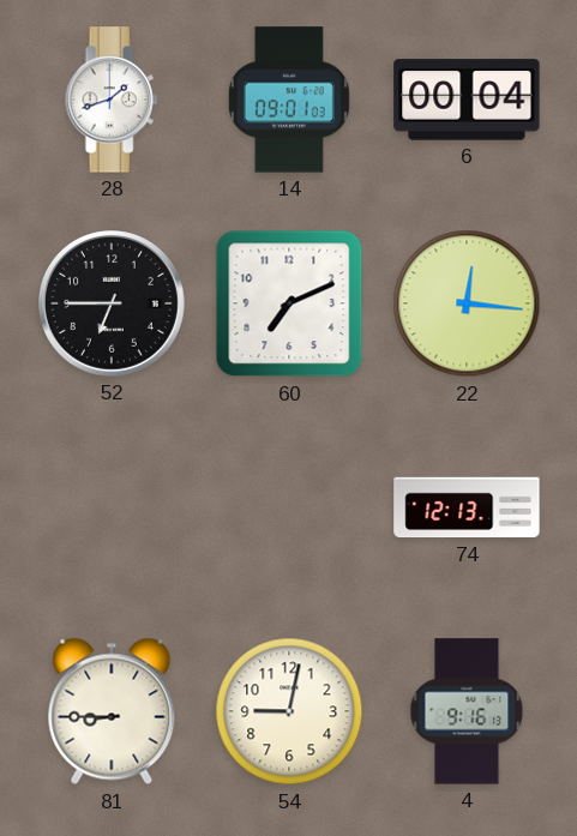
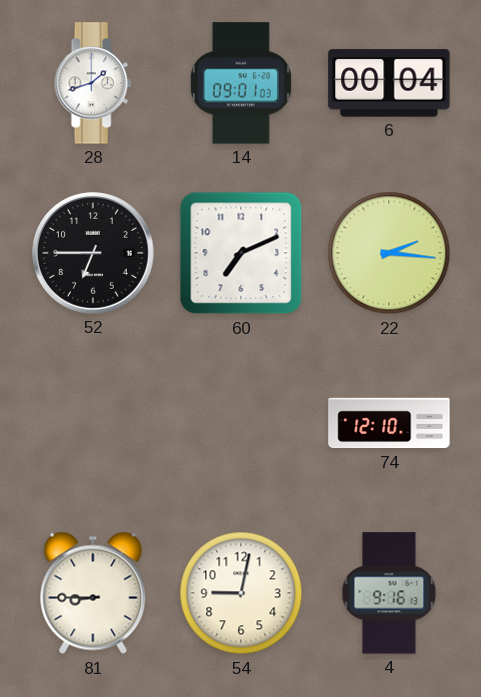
22: 12:16 -> 2:16 (389, 253)
74: 12:13 -> 12:10 (389, 423)
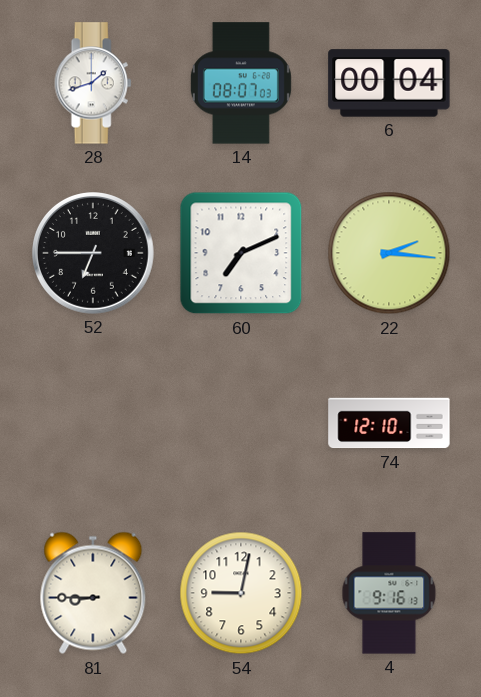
14: 09:01 -> 08:07 (241, 83)
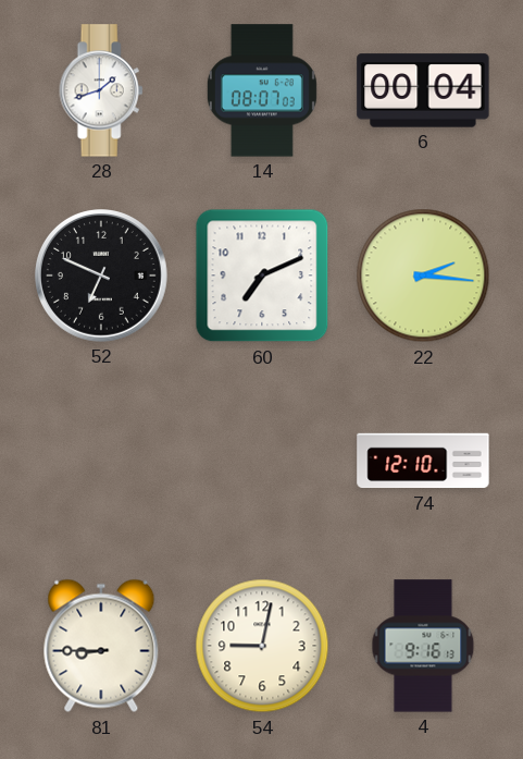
52: 6:45 -> 6:49 (102, 277)
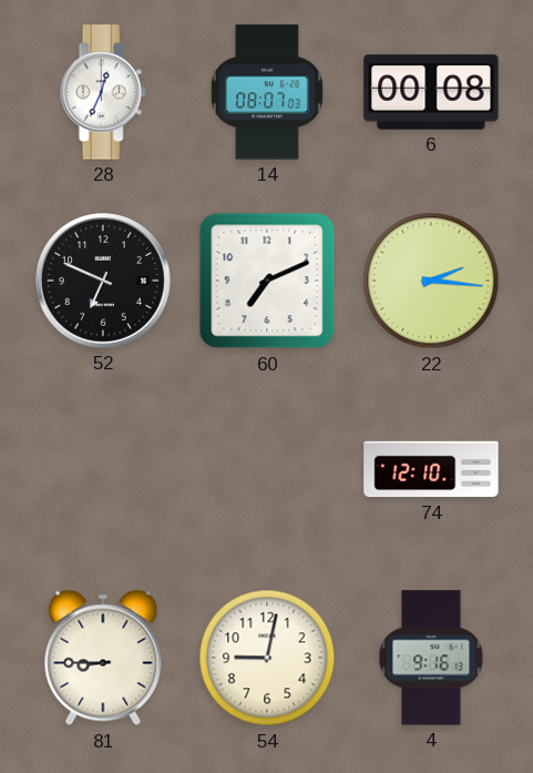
28: 1:42 -> 12:34 (103, 92)
6: 00:04 -> 00:08 (431, 92)
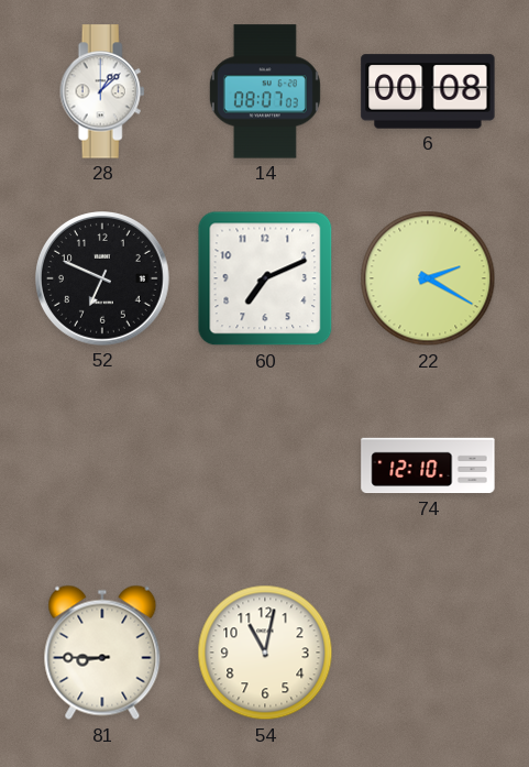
28: 12:34 -> 1:08 (102, 91)
22: 2:16 -> 2:20 (428, 278)
54: 9:02 -> 11:02 (265, 653)
4: 9:16 -> none (431, 658)
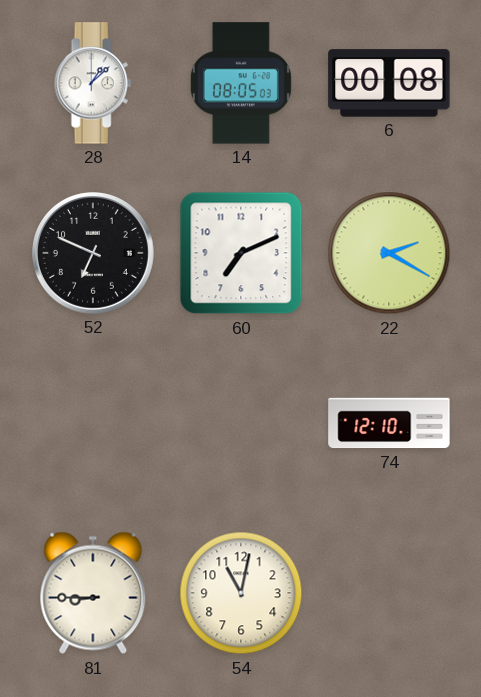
14: 08:07 -> 08:05 (241, 83)
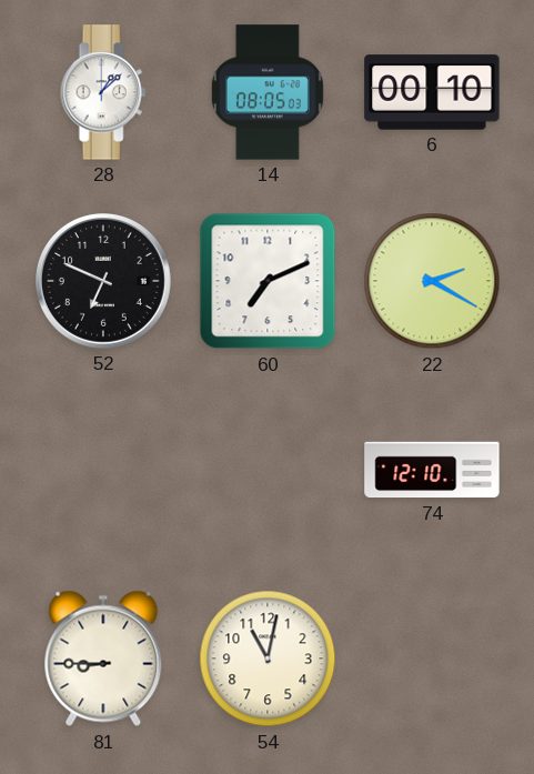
6: 00:08 -> 00:10 (432, 92)
